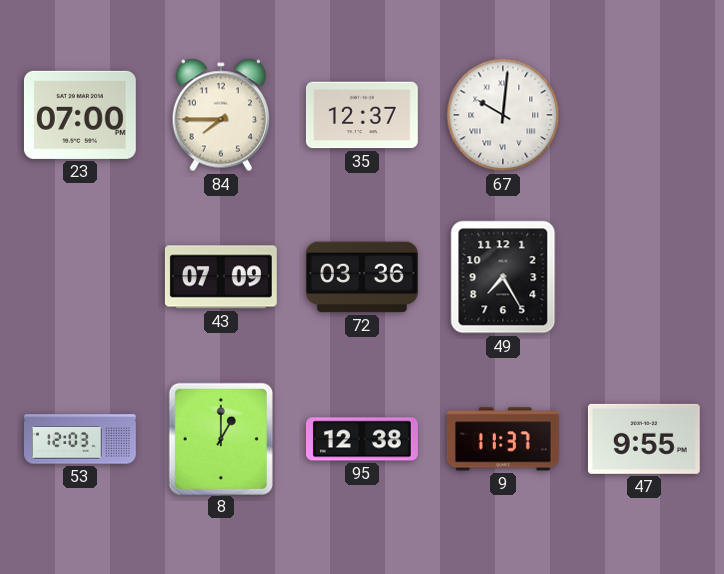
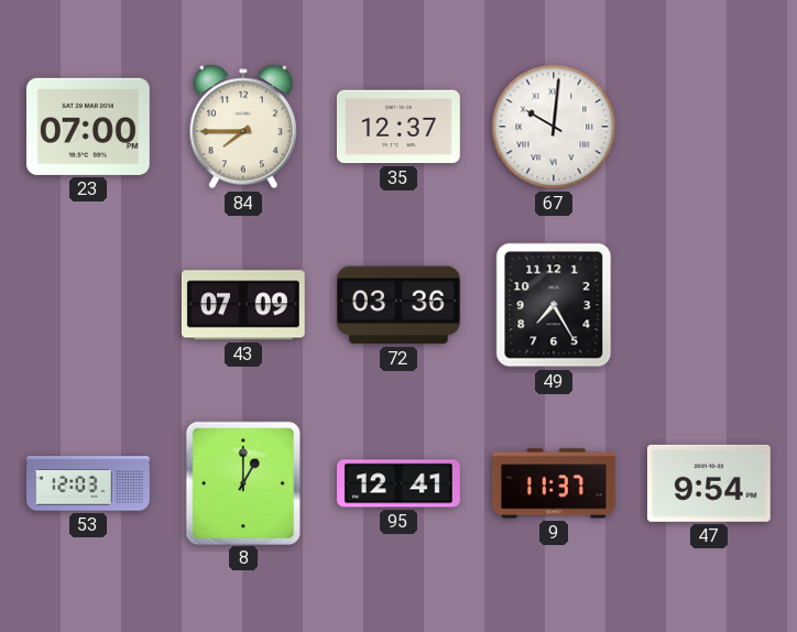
95: 12:38 -> 12:41 (400, 483)
47: 9:55 -> 9:54 (709, 483)
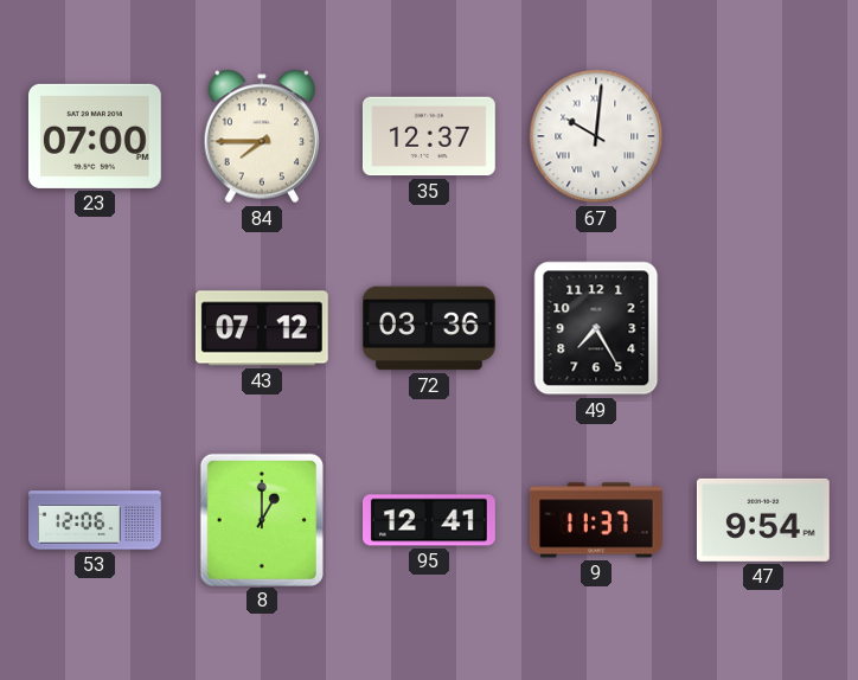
43: 07:09 -> 07:12 (262, 328)
53: 12:03 -> 12:06 (96, 520)
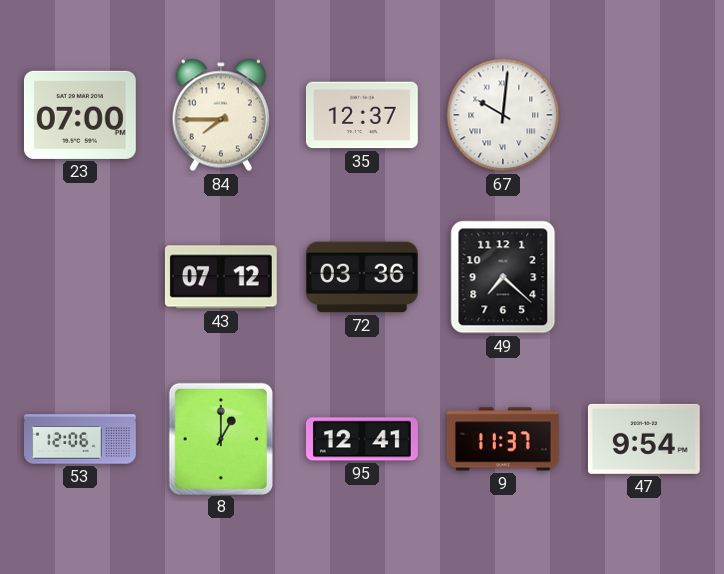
49: 7:25 -> 7:22 (503, 277)
